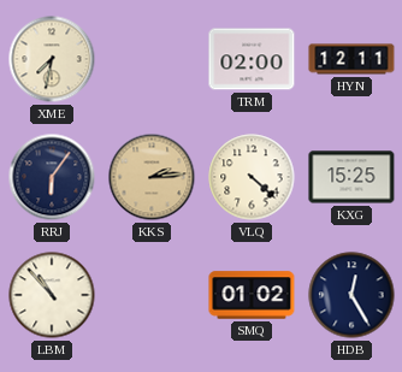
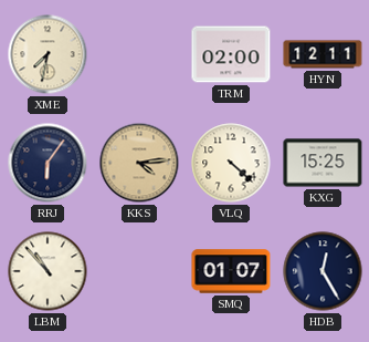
KKS: 2:14 -> 4:14 (139, 163)
SMQ: 01:02 -> 01:07 (231, 271)
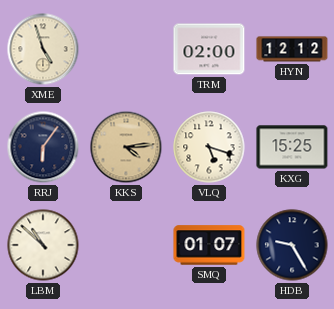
XME: 7:32 -> 4:57 (43, 49)
HYN: 12:11 -> 12:12 (292, 49)
VLQ: 4:22 -> 5:18 (209, 147)
LBM: 10:53 -> 10:52 (43, 245)
HDB: 12:25 -> 9:25 (292, 245)
